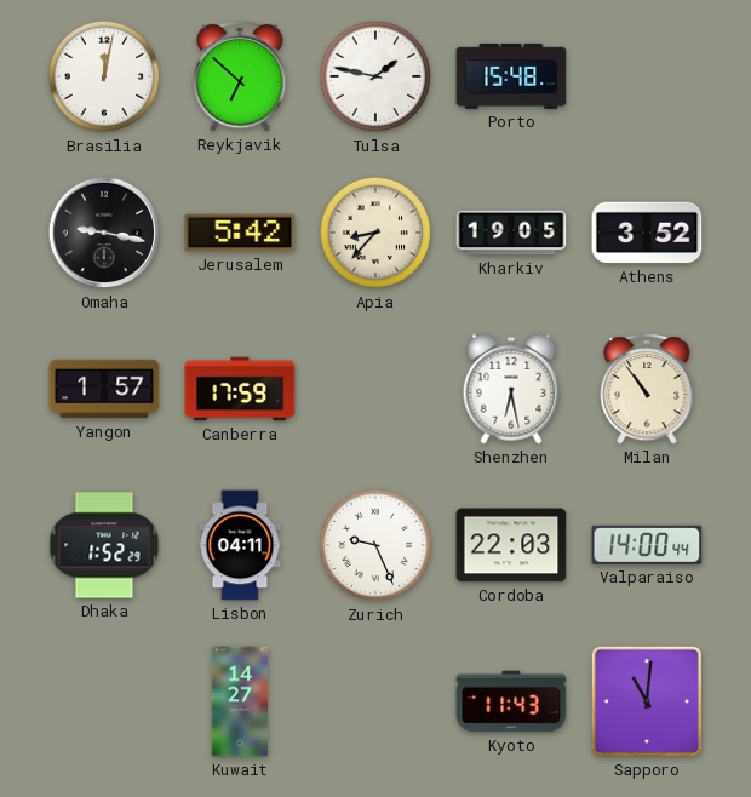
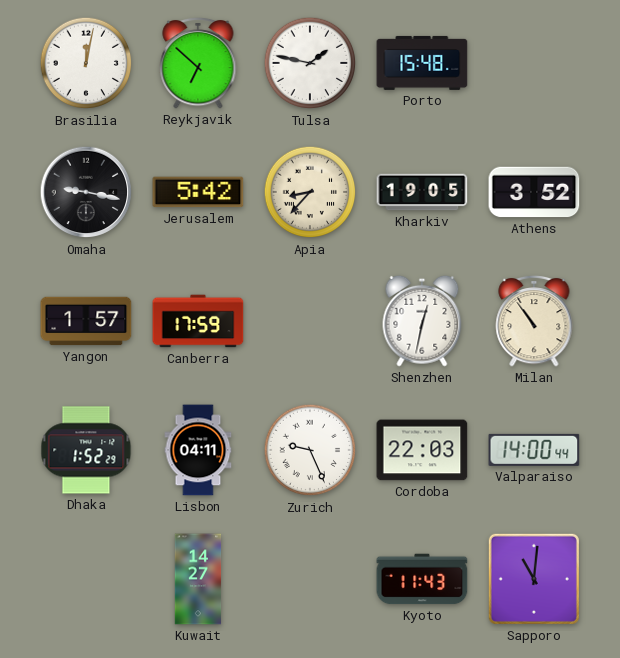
Shenzhen: 6:28 -> 12:32 (422, 321)
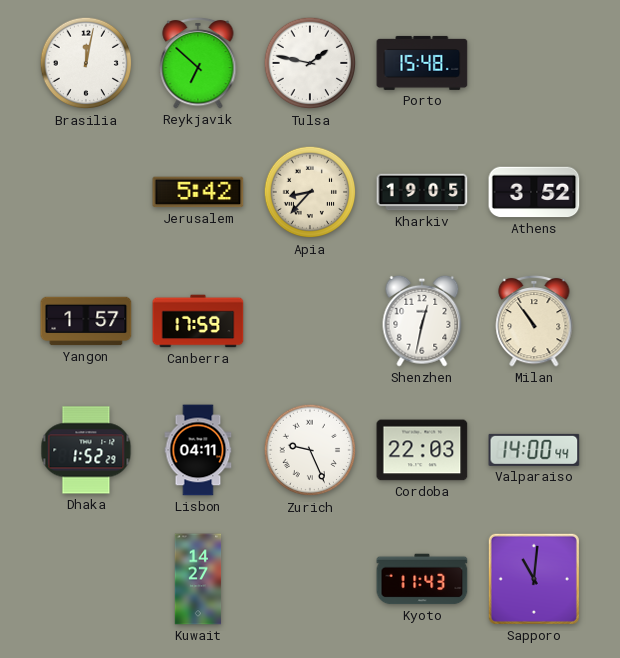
Omaha: 9:17 -> none (86, 192)
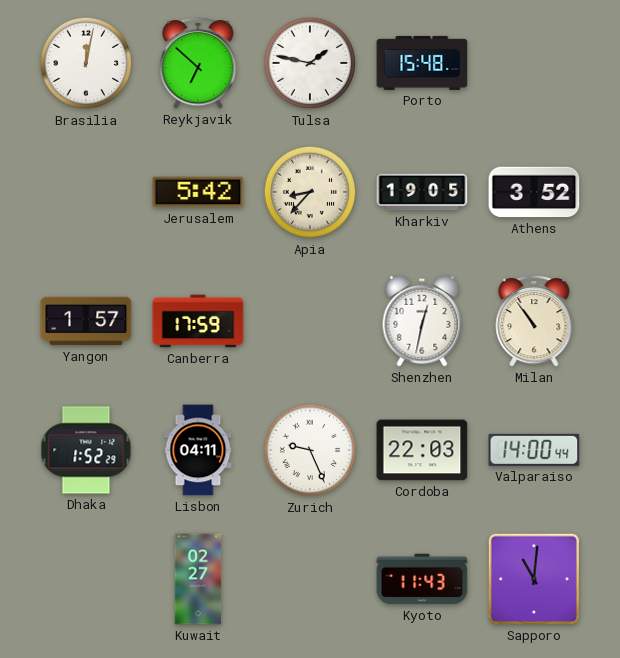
Kuwait: 14:27 -> 02:27 (198, 579)
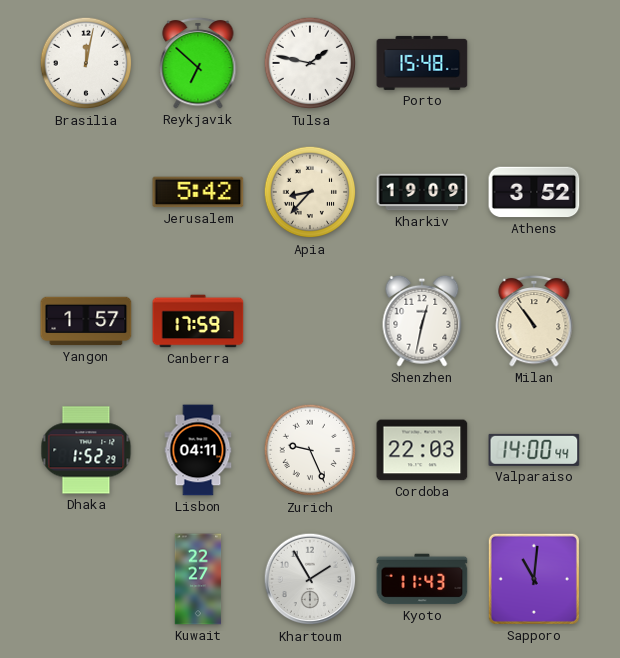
Kharkiv: 19:05 -> 19:09 (422, 192)
Kuwait: 02:27 -> 22:27 (198, 579)
Khartoum: none -> 1:55 (310, 579)
